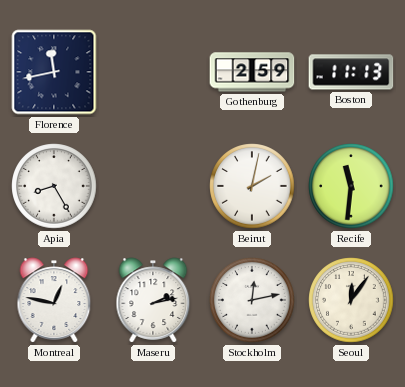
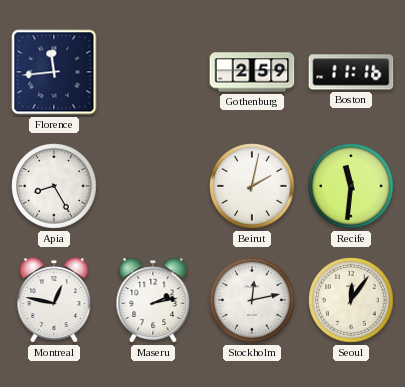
Florence: 11:43 -> 11:44 (54, 72)
Boston: 11:13 -> 11:16 (351, 72)
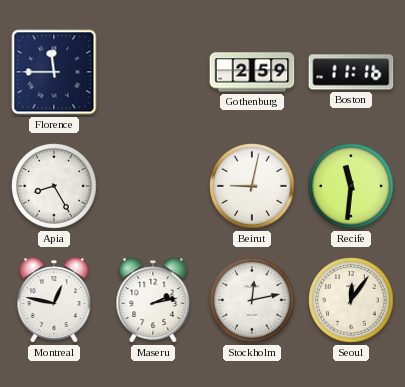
Florence: 11:44 -> 11:45 (54, 72)
Beirut: 2:02 -> 9:02 (252, 186)
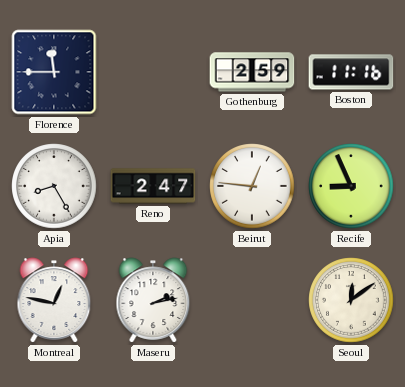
Reno: none -> 2:47 (153, 186)
Beirut: 9:02 -> 12:46 (252, 186)
Recife: 11:31 -> 8:56 (351, 186)
Stockholm: 12:13 -> none (252, 300)
Seoul: 12:06 -> 12:09 (351, 300)
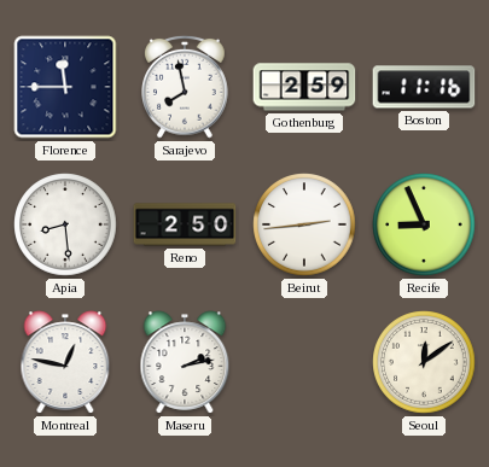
Sarajevo: none -> 7:58 (185, 87)
Apia: 8:25 -> 8:29 (65, 224)
Reno: 2:47 -> 2:50 (185, 224)
Beirut: 12:46 -> 2:44 (304, 224)
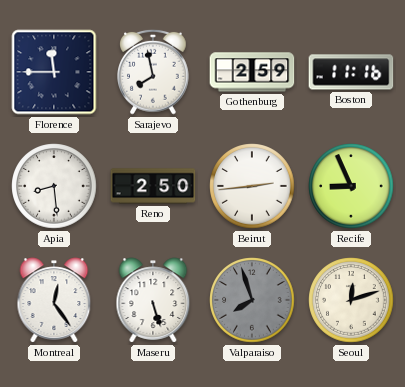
Montreal: 12:47 -> 12:24 (54, 300)
Maseru: 2:13 -> 5:27 (153, 300)
Valparaiso: none -> 7:57 (252, 300)
Seoul: 12:09 -> 12:12 (351, 300)
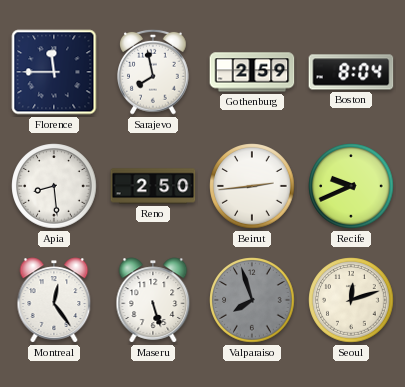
Boston: 11:16 -> 8:04 (351, 72)
Recife: 8:56 -> 9:41 (351, 186)
